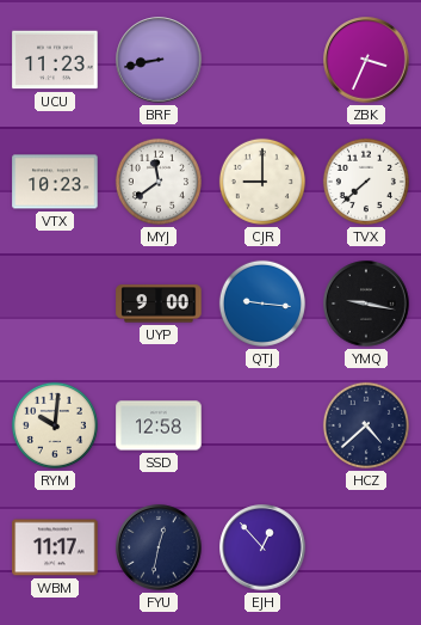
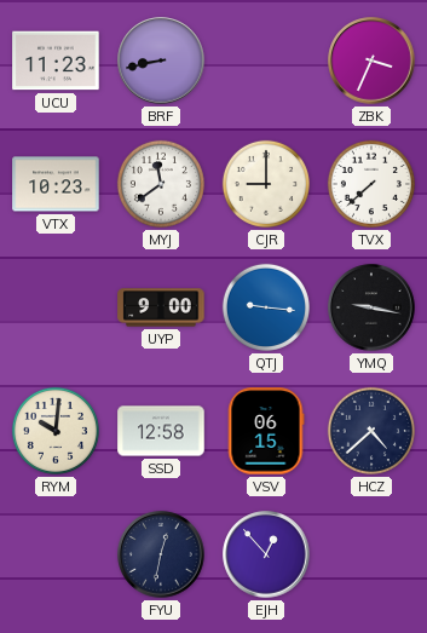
VSV: none -> 06:15 (266, 431)
WBM: 11:17 -> none (55, 547)
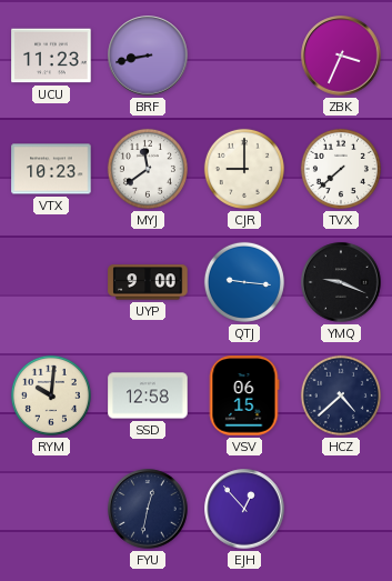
YMQ: 9:17 -> 9:19 (341, 282)
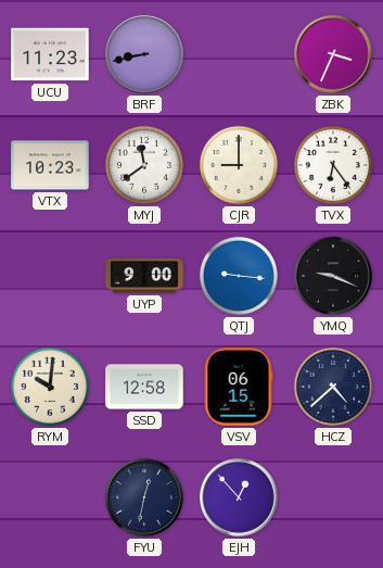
TVX: 7:38 -> 6:24 (333, 165)
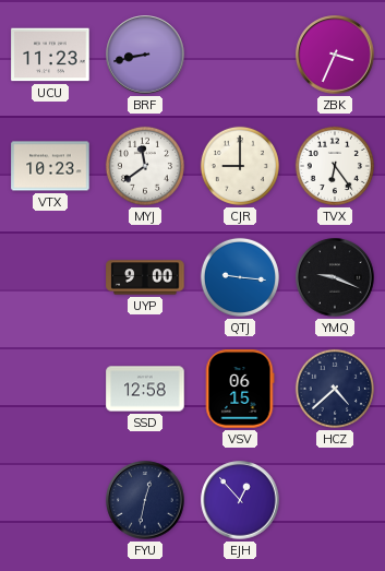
RYM: 10:01 -> none (50, 387)
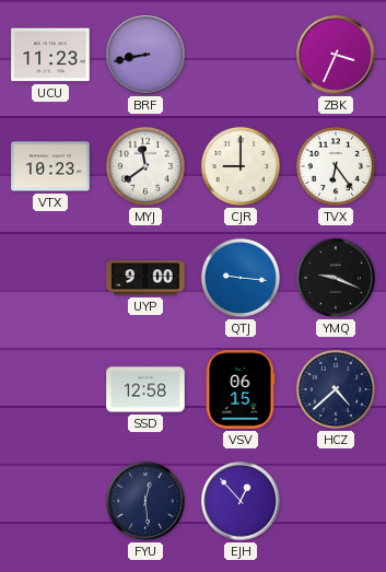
FYU: 12:32 -> 12:29 (145, 501)
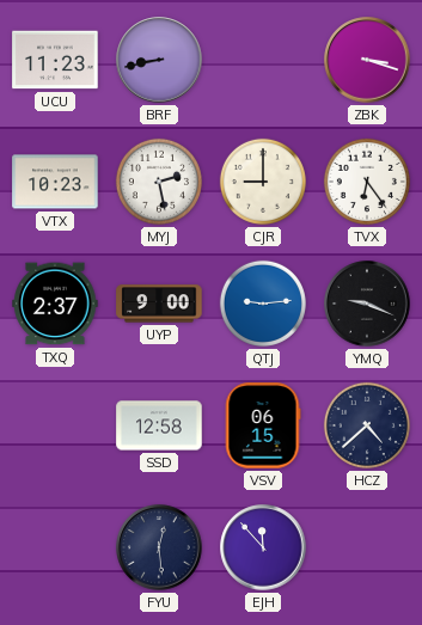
ZBK: 3:34 -> 3:18 (367, 60)
MYJ: 11:39 -> 2:28 (159, 182)
TXQ: none -> 2:37 (55, 304)
QTJ: 9:16 -> 9:14 (263, 304)
EJH: 12:53 -> 11:53 (263, 547)
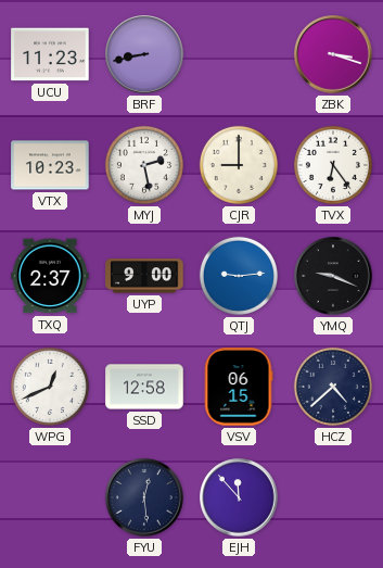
WPG: none -> 12:41 (50, 387)
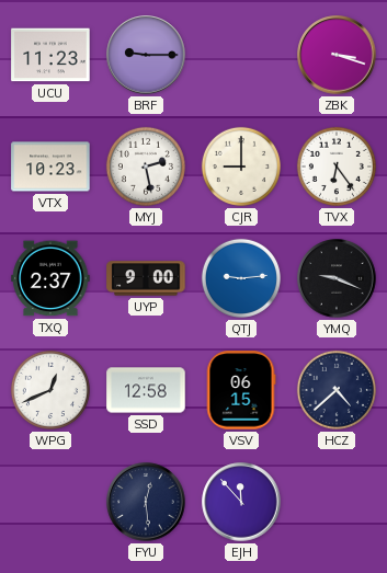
BRF: 8:43 -> 9:15 (146, 55)
